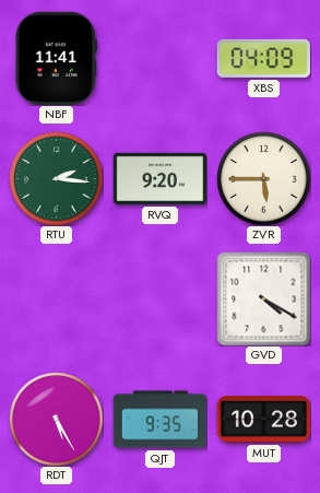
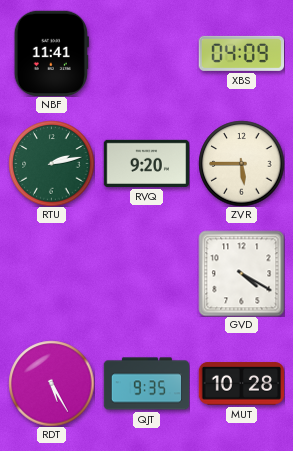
RTU: 2:16 -> 2:13 (51, 163)
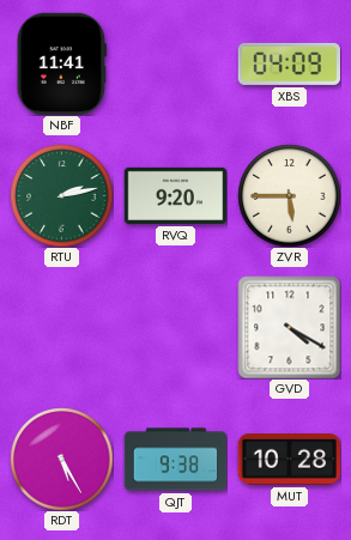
QJT: 9:35 -> 9:38 (175, 460)
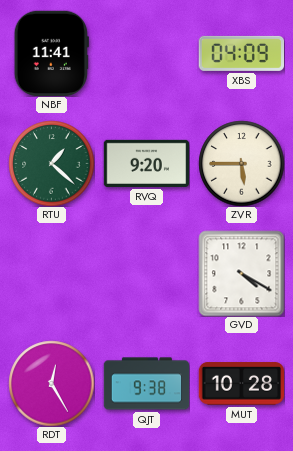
RTU: 2:13 -> 1:22 (51, 163)
RDT: 5:25 -> 12:25 (51, 383)
